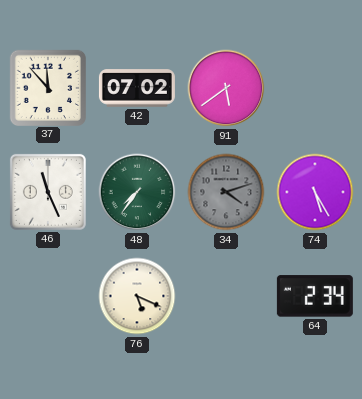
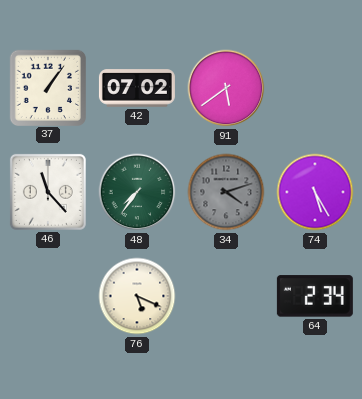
37: 11:53 -> 1:06 (47, 87)
46: 11:26 -> 11:23 (48, 192)
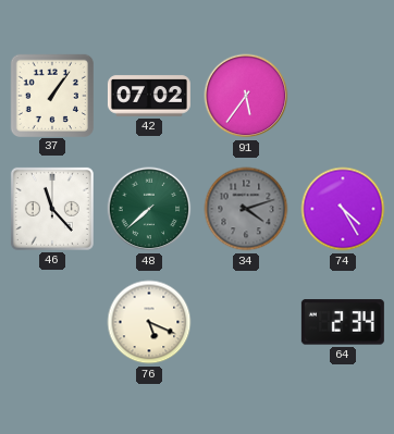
91: 5:39 -> 5:36 (246, 96)
48: 7:36 -> 7:38 (149, 209)
74: 5:25 -> 4:25 (343, 209)
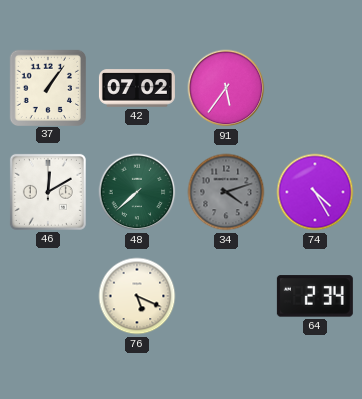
46: 11:23 -> 12:10 (48, 192)
